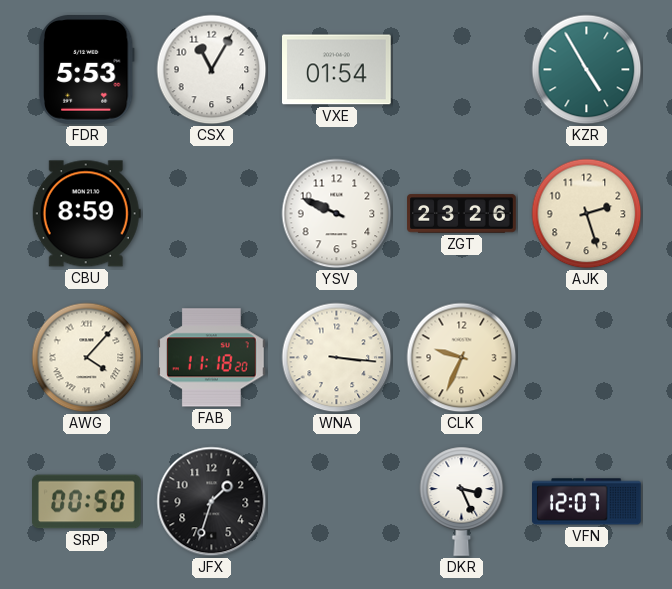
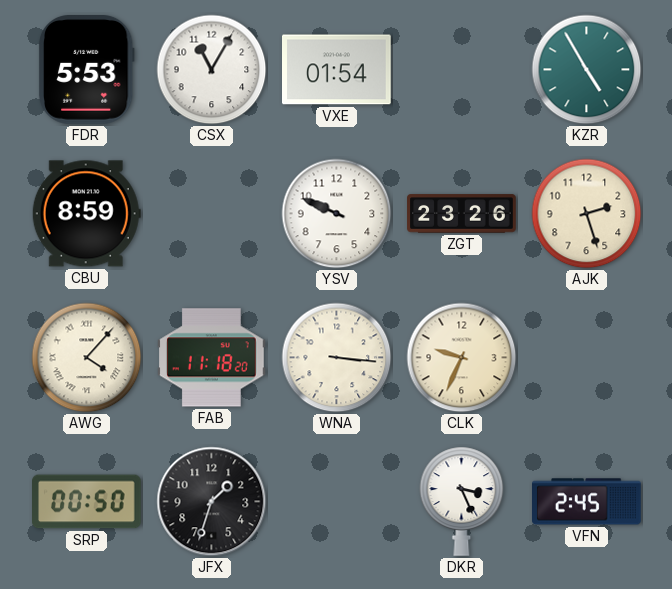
VFN: 12:07 -> 2:45 (587, 502)
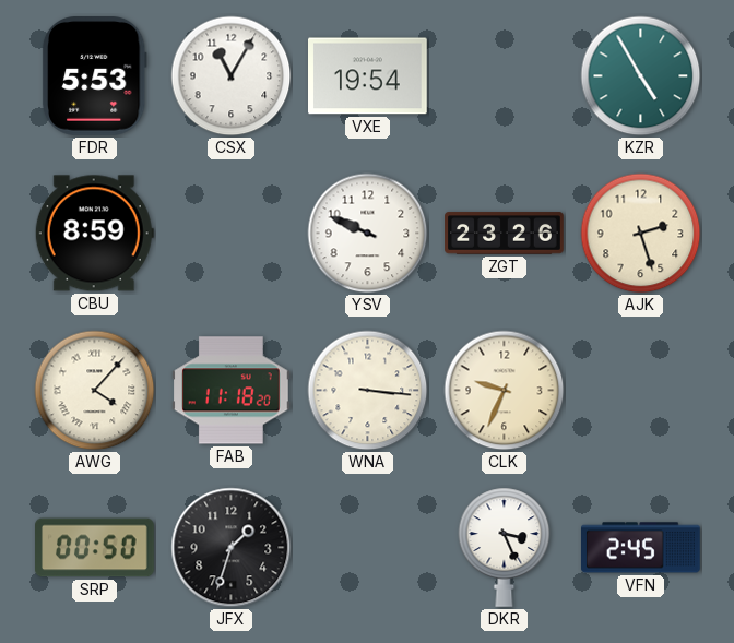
VXE: 01:54 -> 19:54 (368, 76)
